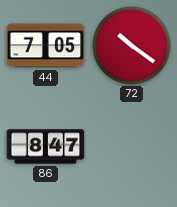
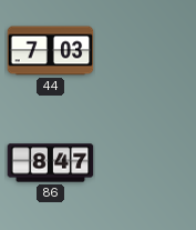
44: 7:05 -> 7:03 (51, 51)
72: 10:21 -> none (132, 46)
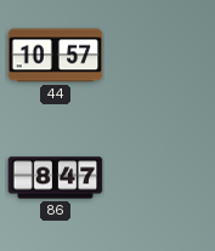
44: 7:03 -> 10:57 (56, 56)
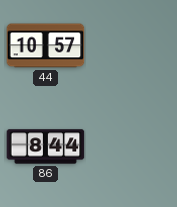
86: 8:47 -> 8:44 (46, 147)
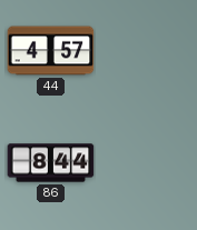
44: 10:57 -> 4:57 (51, 51)
